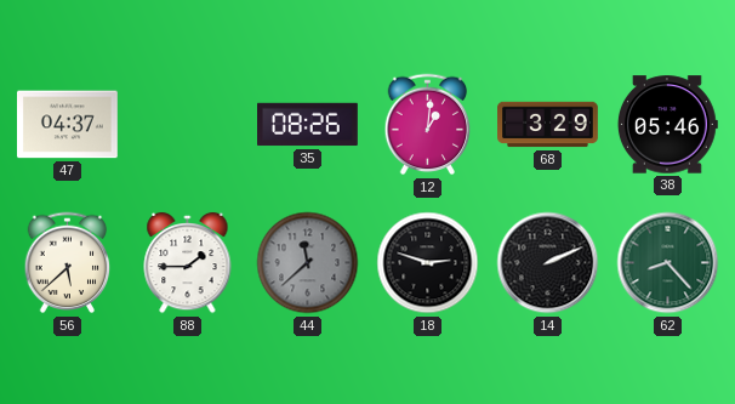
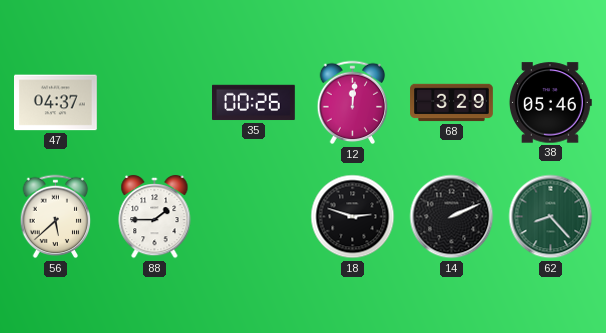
35: 08:26 -> 00:26 (254, 103)
12: 1:01 -> 12:01 (353, 103)
44: 11:38 -> none (308, 263)
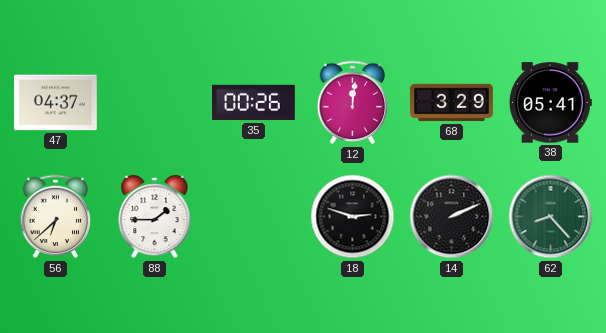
38: 05:46 -> 05:41 (550, 103)
56: 5:38 -> 6:38 (56, 217)
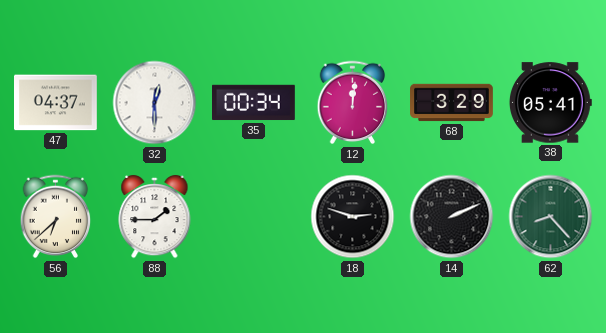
32: none -> 12:30 (155, 103)
35: 00:26 -> 00:34 (254, 103)
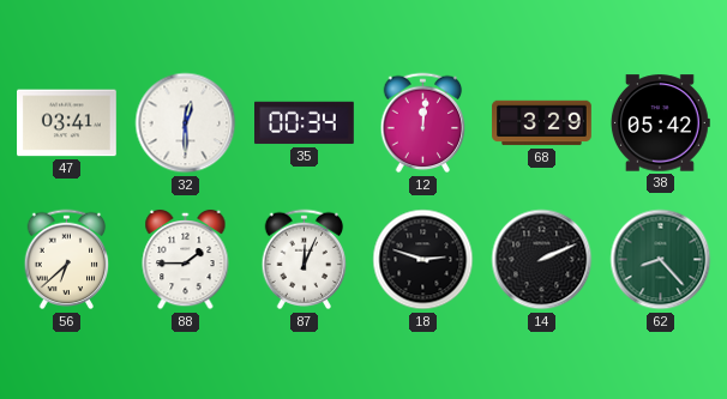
47: 04:37 -> 03:41 (67, 123)
38: 05:41 -> 05:42 (660, 123)
87: none -> 12:04 (305, 260)
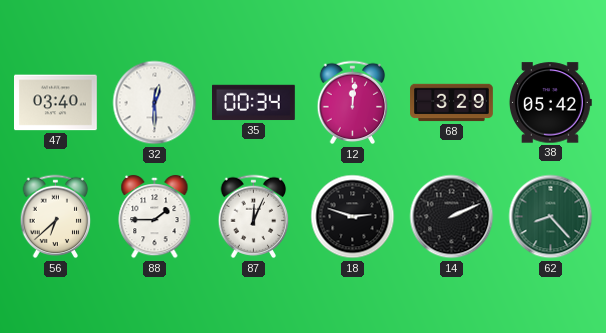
47: 03:41 -> 03:40 (56, 103)
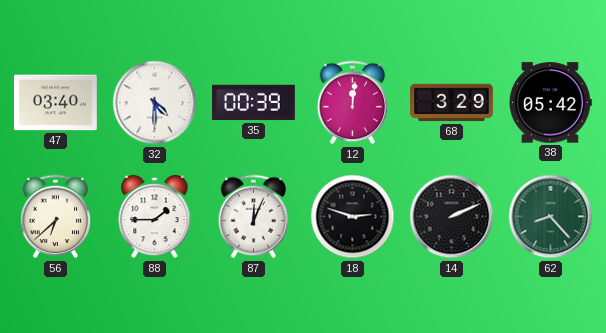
32: 12:30 -> 4:30 (155, 103)
35: 00:34 -> 00:39 (254, 103)
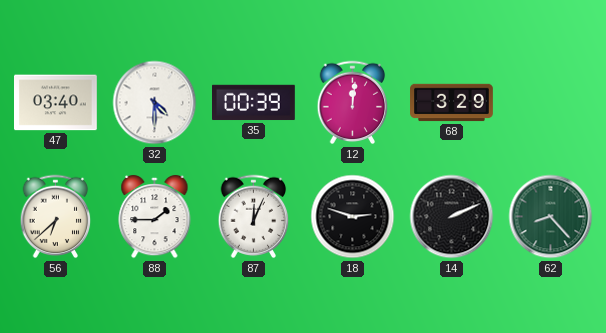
38: 05:42 -> none (550, 103)
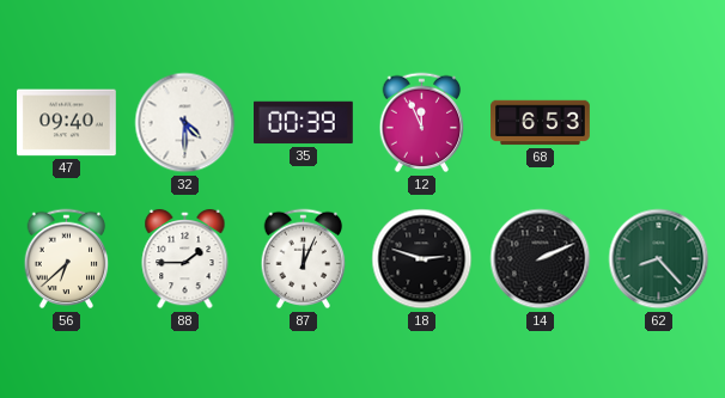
47: 03:40 -> 09:40 (67, 123)
12: 12:01 -> 11:56 (422, 123)
68: 3:29 -> 6:53 (541, 123)
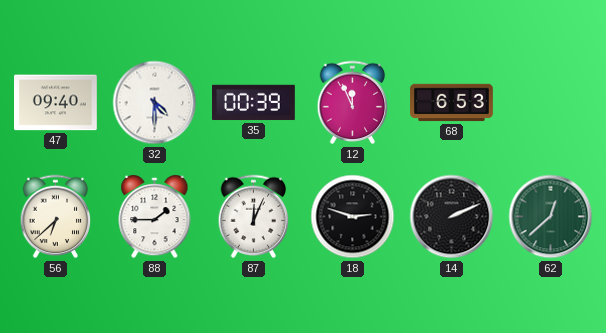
62: 8:23 -> 12:38 (551, 217)
